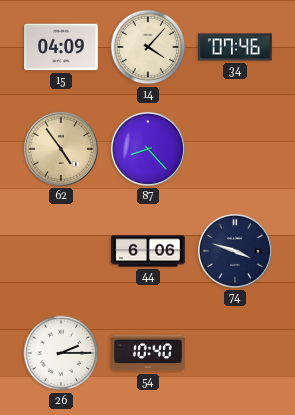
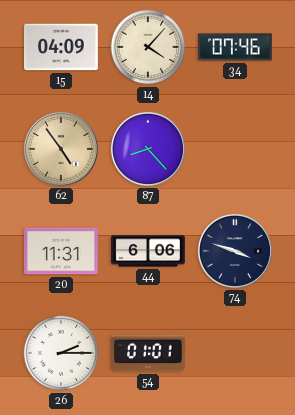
20: none -> 11:31 (61, 251)
54: 10:40 -> 01:01 (149, 353)
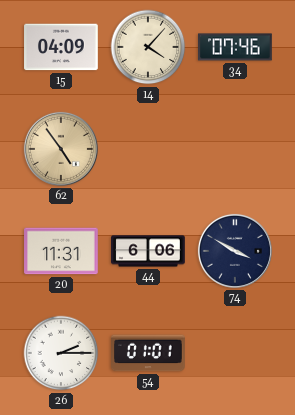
87: 8:23 -> none (148, 149)
74: 3:48 -> 3:50 (235, 251)
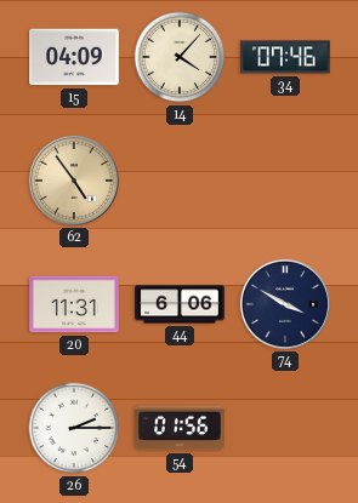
54: 01:01 -> 01:56 (181, 428)
